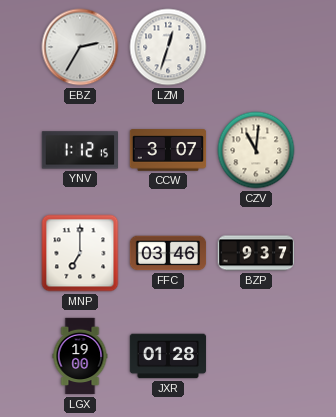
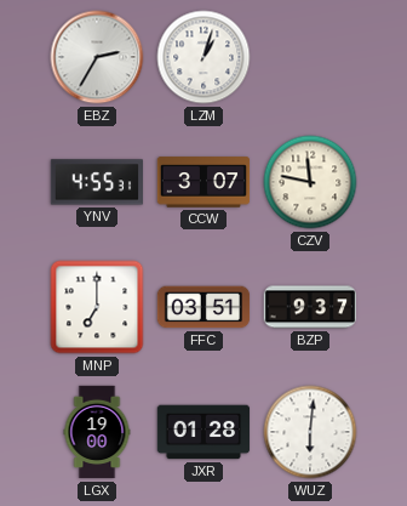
LZM: 12:33 -> 1:03 (203, 57)
YNV: 1:12 -> 4:55 (96, 182)
CZV: 11:01 -> 11:47 (310, 182)
FFC: 03:46 -> 03:51 (203, 307)
WUZ: none -> 6:01 (310, 432)
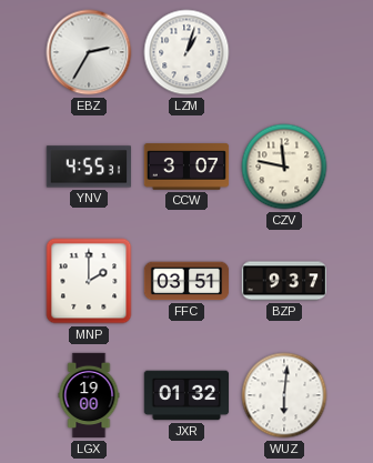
MNP: 7:00 -> 2:00 (89, 281)
JXR: 01:28 -> 01:32 (186, 395)
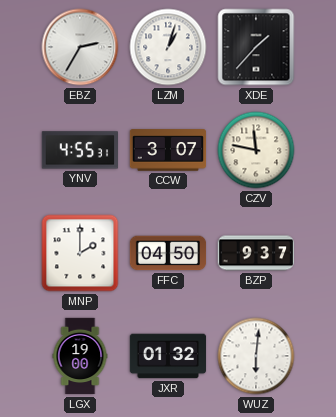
XDE: none -> 1:37 (256, 47)
FFC: 03:51 -> 04:50 (168, 253)
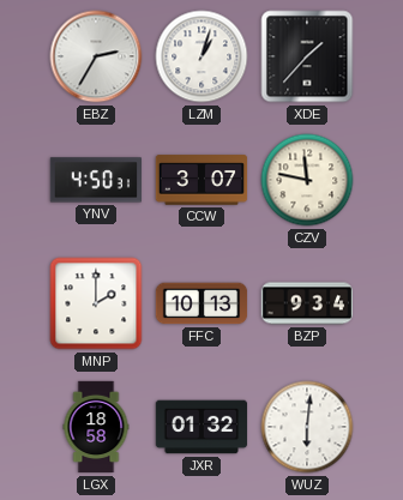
YNV: 4:55 -> 4:50 (95, 180)
FFC: 04:50 -> 10:13 (201, 303)
BZP: 9:37 -> 9:34 (307, 303)
LGX: 19:00 -> 18:58 (96, 427)
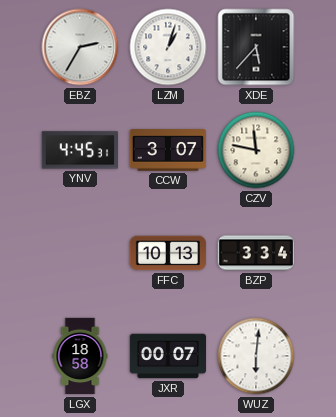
XDE: 1:37 -> 5:37 (256, 47)
YNV: 4:50 -> 4:45 (79, 150)
MNP: 2:00 -> none (96, 303)
BZP: 9:34 -> 3:34 (256, 253)
JXR: 01:32 -> 00:07 (168, 356)
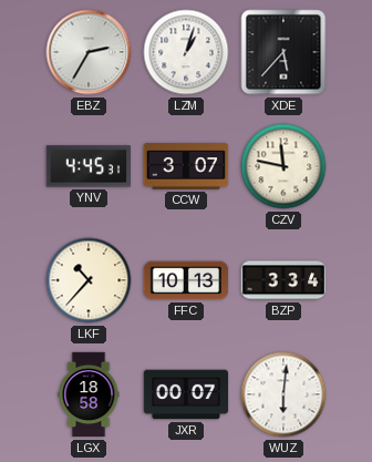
LKF: none -> 10:37 (89, 280)
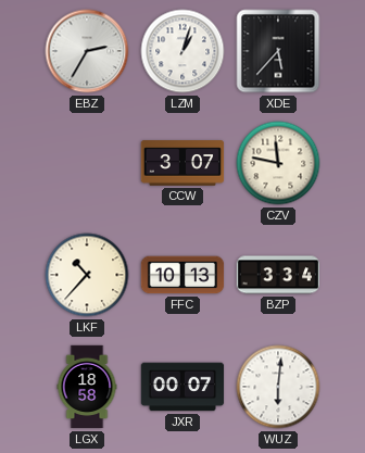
YNV: 4:45 -> none (87, 166)
